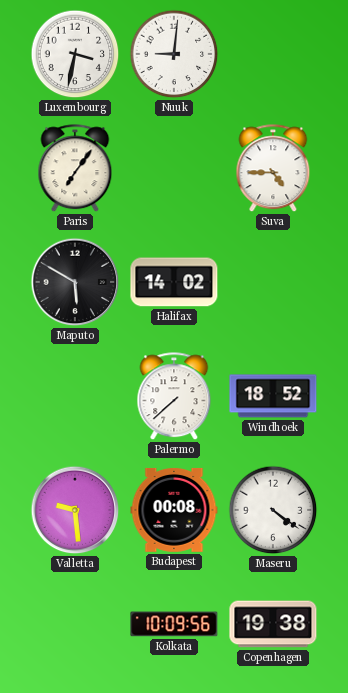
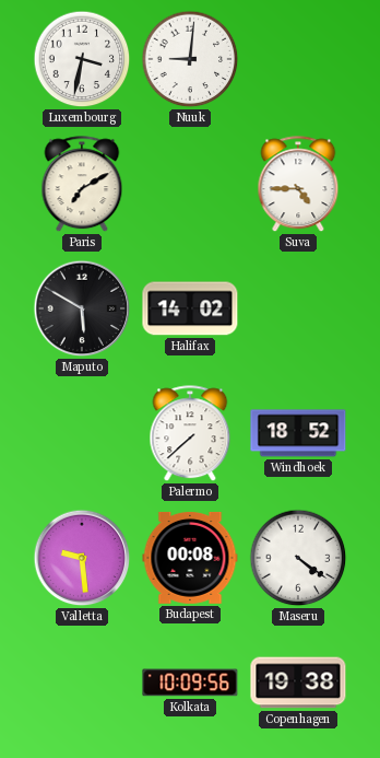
Paris: 7:06 -> 7:10 (82, 185)
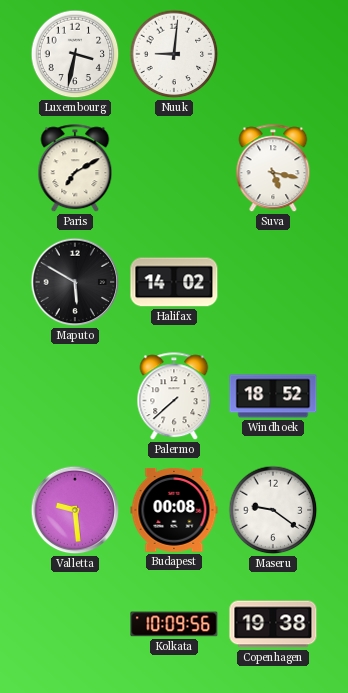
Suva: 4:45 -> 5:17 (273, 169)
Maseru: 4:21 -> 9:21 (273, 510)
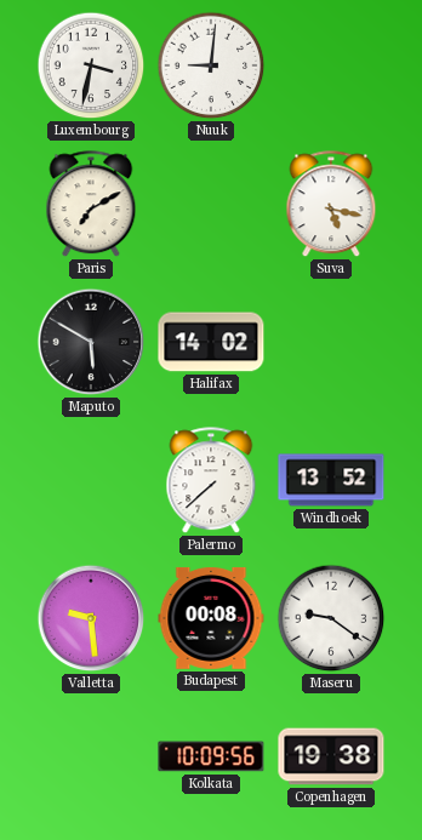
Windhoek: 18:52 -> 13:52 (331, 480)
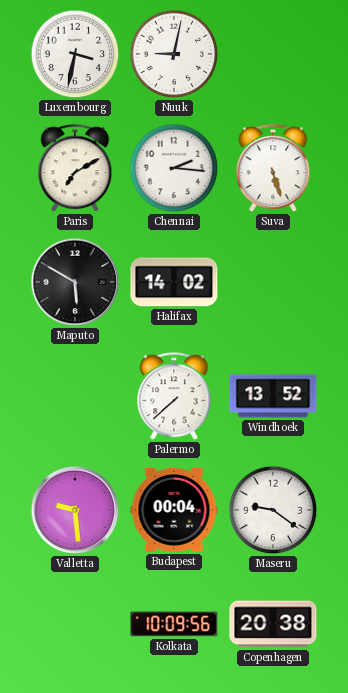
Nuuk: 9:01 -> 9:02 (174, 54)
Chennai: none -> 2:16 (174, 168)
Suva: 5:17 -> 5:27 (273, 169)
Budapest: 00:08 -> 00:04 (174, 510)
Copenhagen: 19:38 -> 20:38 (273, 624)
